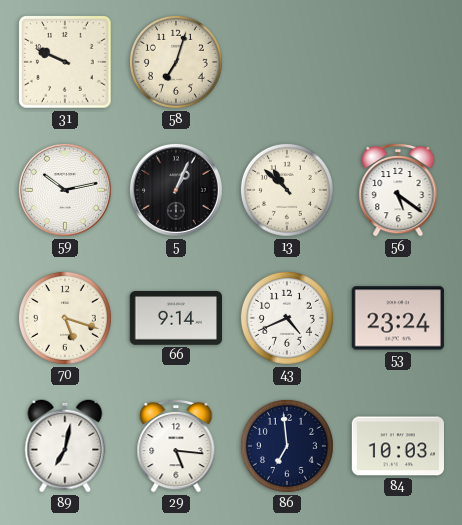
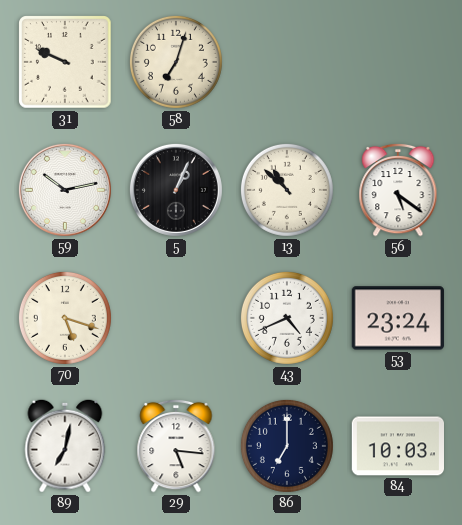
66: 9:14 -> none (175, 318)
86: 6:59 -> 7:00 (287, 446)
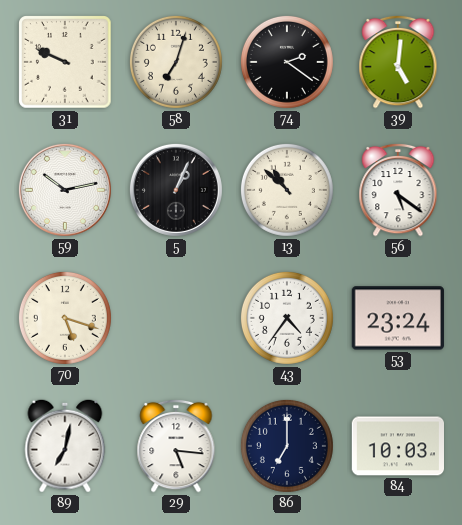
74: none -> 2:21 (287, 62)
39: none -> 5:01 (398, 62)
43: 4:41 -> 4:36 (287, 318)
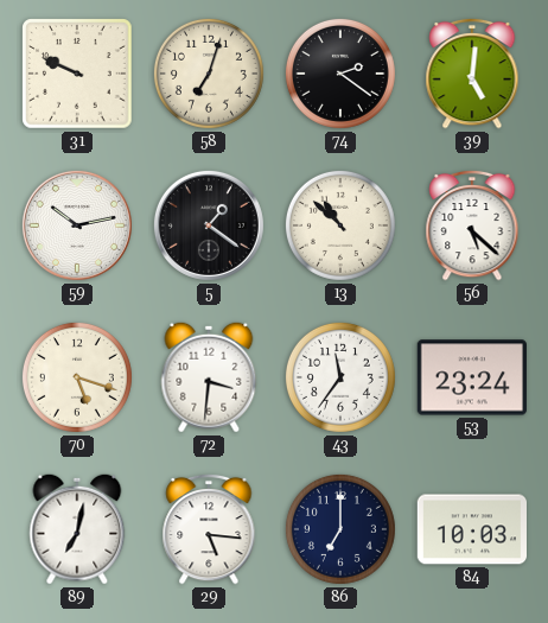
5: 1:04 -> 1:21 (209, 225)
56: 5:21 -> 5:22 (472, 225)
72: none -> 3:31 (209, 377)
43: 4:36 -> 11:36 (340, 377)
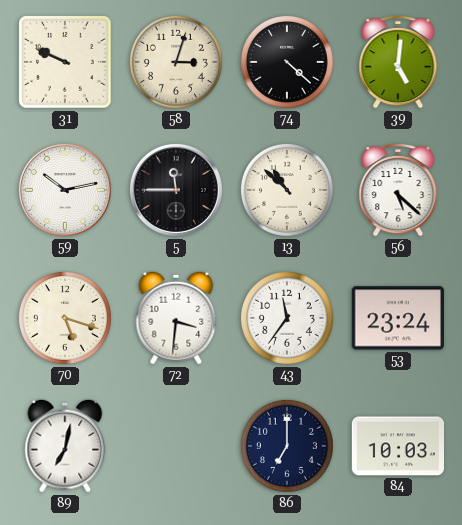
58: 7:03 -> 3:03 (176, 62)
74: 2:21 -> 4:22 (287, 62)
5: 1:21 -> 11:45 (176, 190)
29: 5:16 -> none (209, 529)
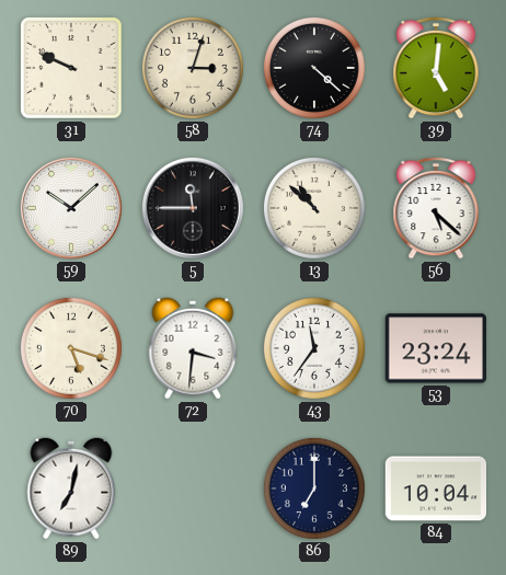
59: 10:13 -> 10:08 (71, 208)
84: 10:03 -> 10:04 (435, 488)
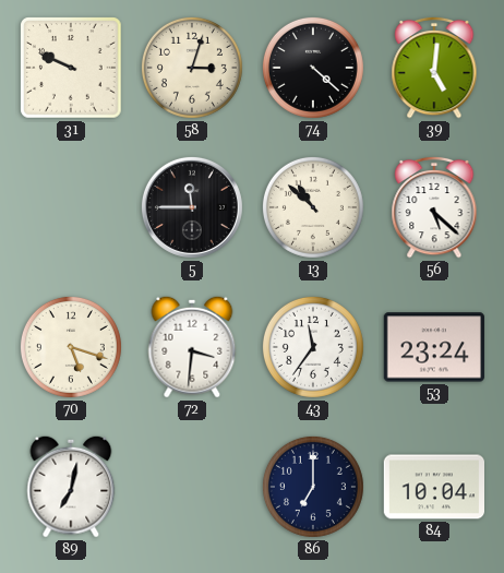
59: 10:08 -> none (71, 208)
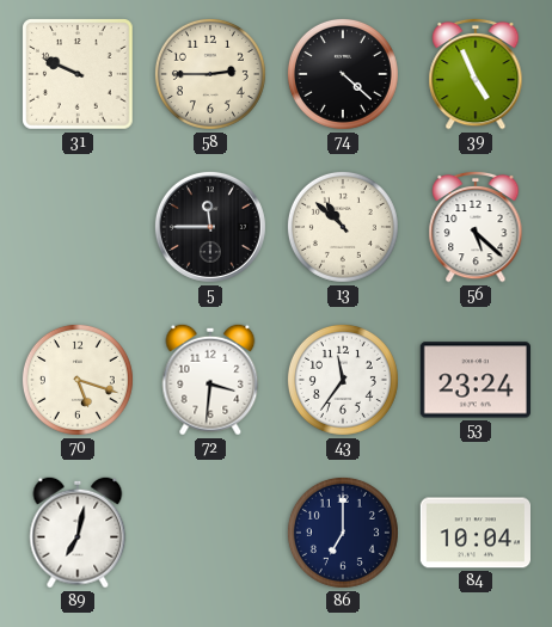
58: 3:03 -> 2:45 (210, 74)
39: 5:01 -> 4:56 (476, 74)
